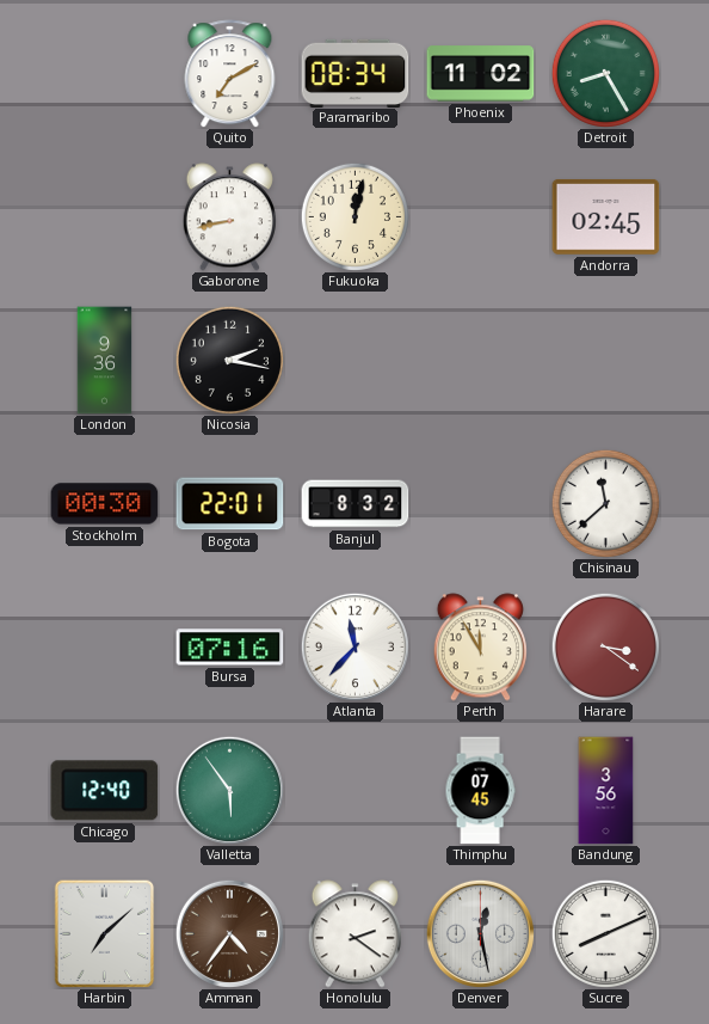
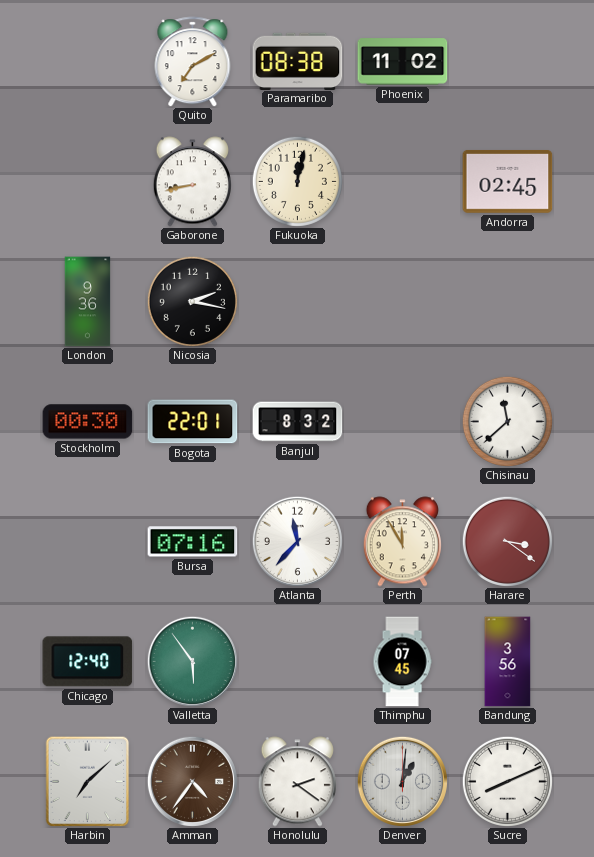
Paramaribo: 08:34 -> 08:38 (298, 61)
Detroit: 8:25 -> none (605, 73)
Denver: 12:28 -> 1:01 (402, 781)
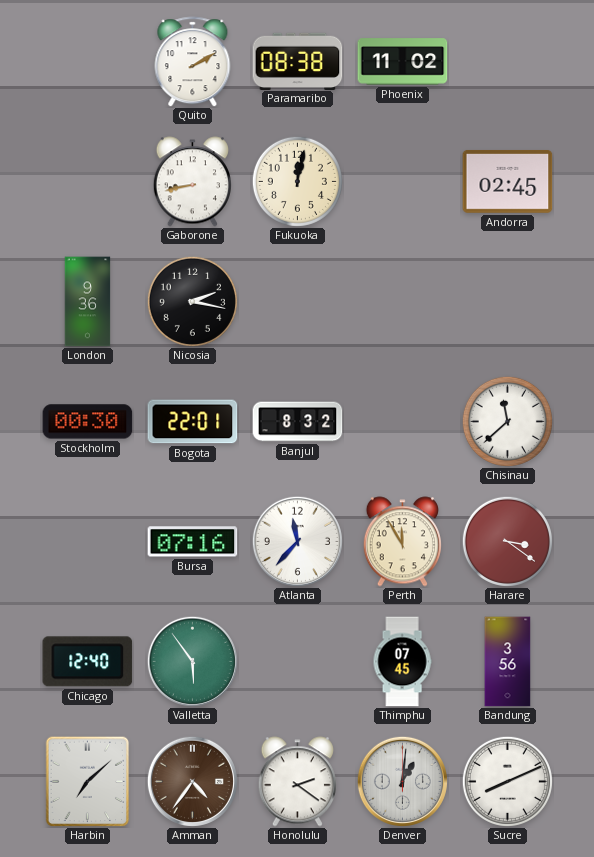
Quito: 7:10 -> 2:10 (193, 62)
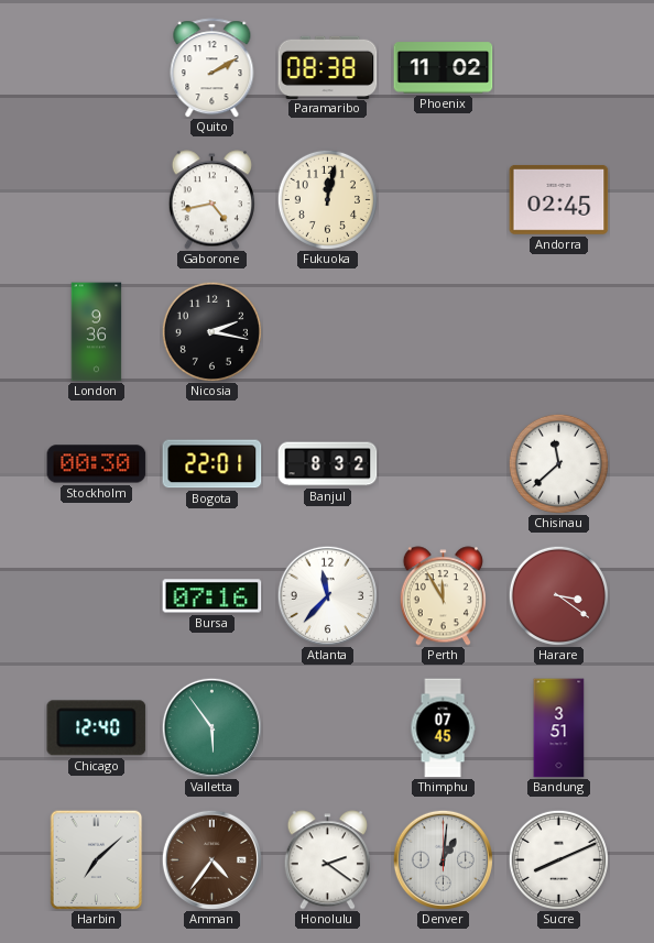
Gaborone: 8:43 -> 4:43 (211, 200)
Bandung: 3:56 -> 3:51 (559, 728)
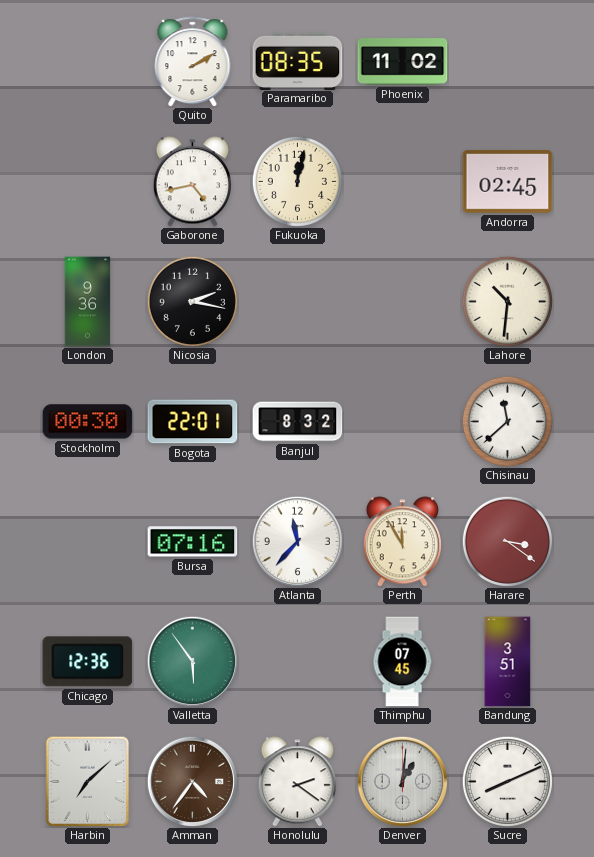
Paramaribo: 08:38 -> 08:35 (298, 61)
Lahore: none -> 10:31 (507, 301)
Chicago: 12:40 -> 12:36 (88, 662)
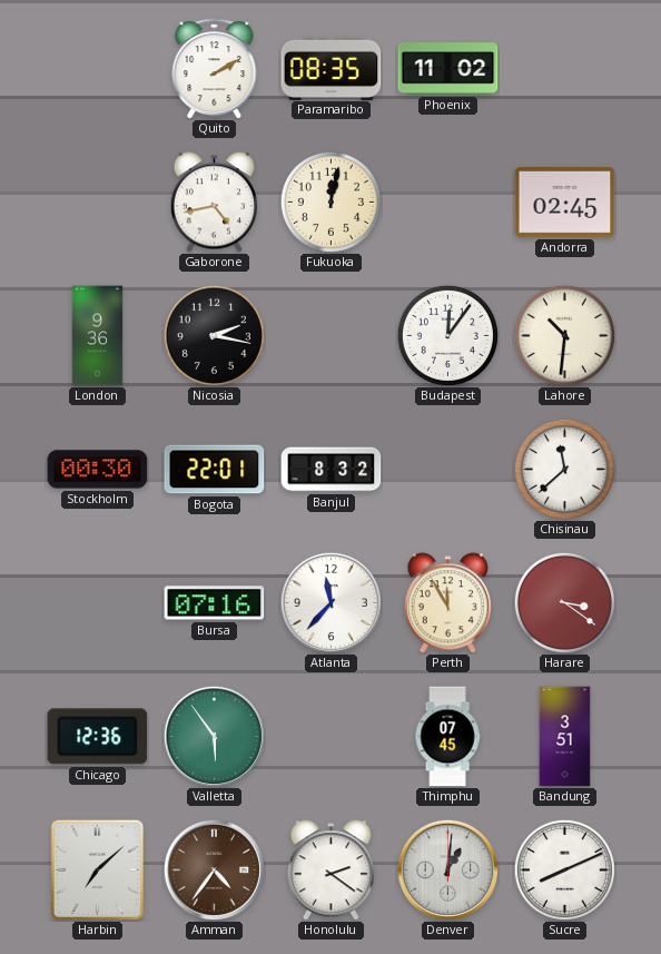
Budapest: none -> 12:06 (447, 335)
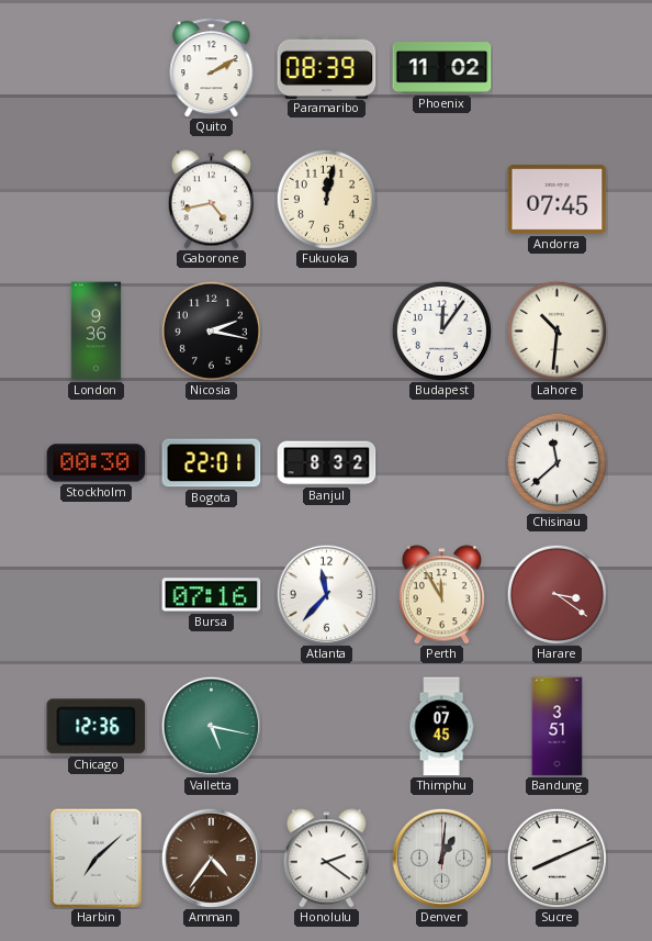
Paramaribo: 08:35 -> 08:39 (327, 67)
Andorra: 02:45 -> 07:45 (558, 199)
Valletta: 5:54 -> 5:17 (211, 726)
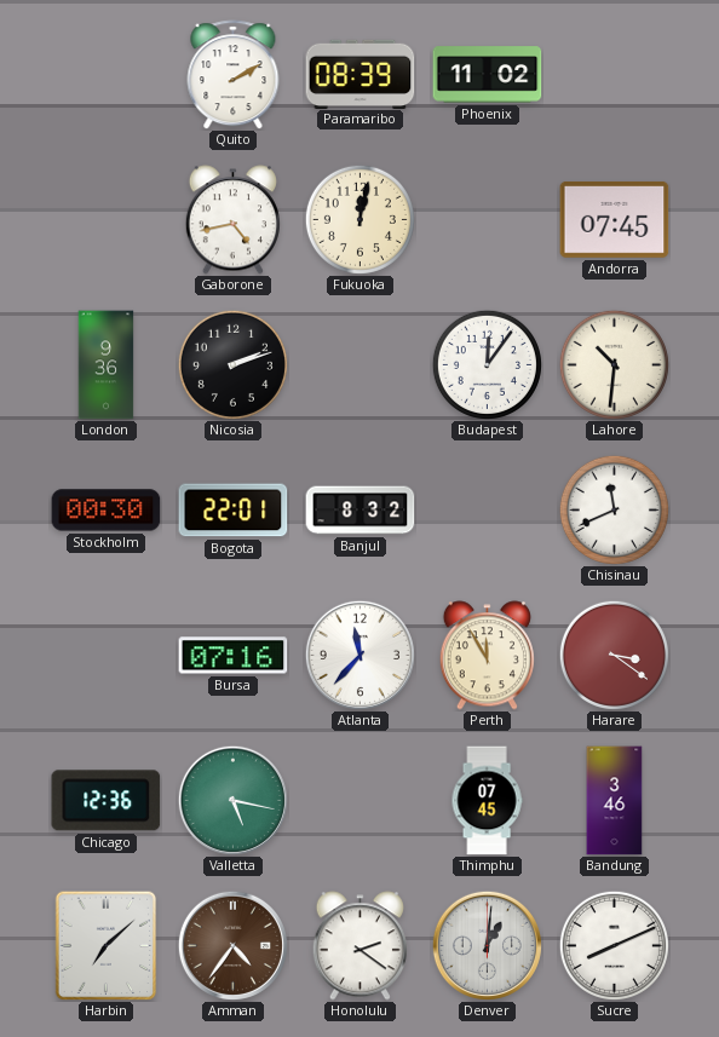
Nicosia: 2:17 -> 2:12 (232, 364)
Chisinau: 11:38 -> 11:41 (614, 509)
Bandung: 3:51 -> 3:46 (615, 801)
